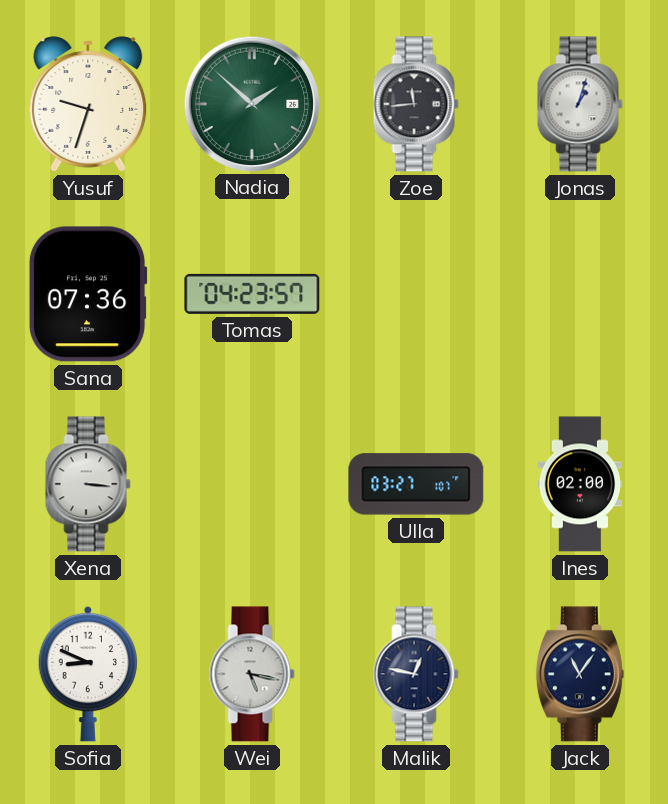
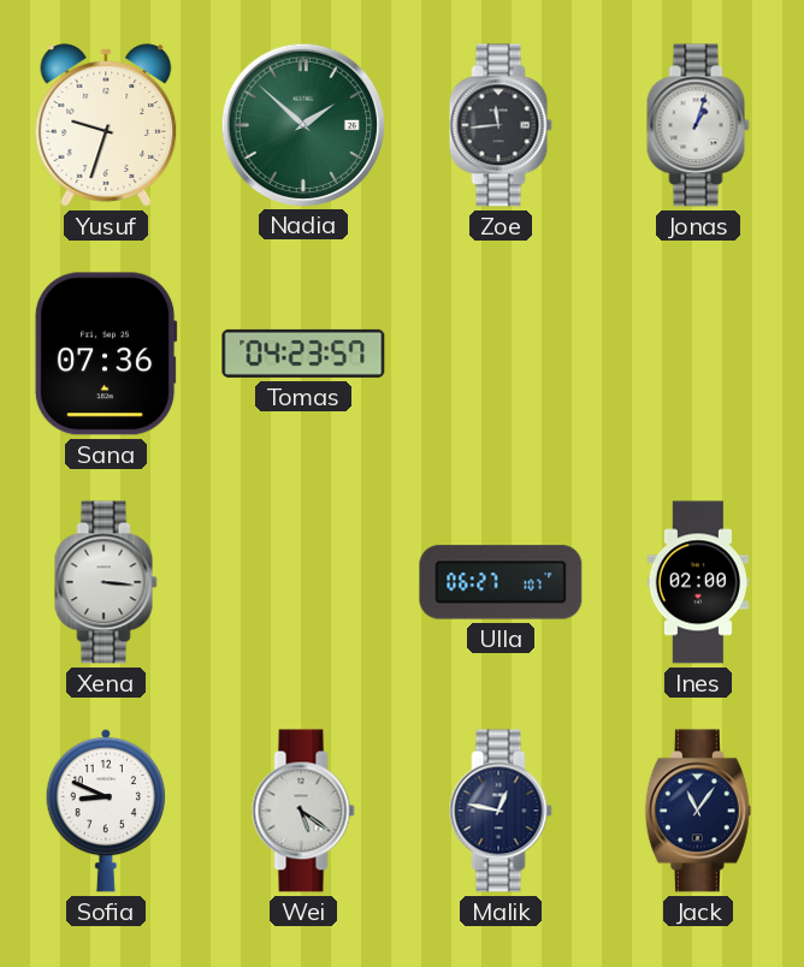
Ulla: 03:27 -> 06:27 (501, 582)
Wei: 5:17 -> 5:21 (303, 811)
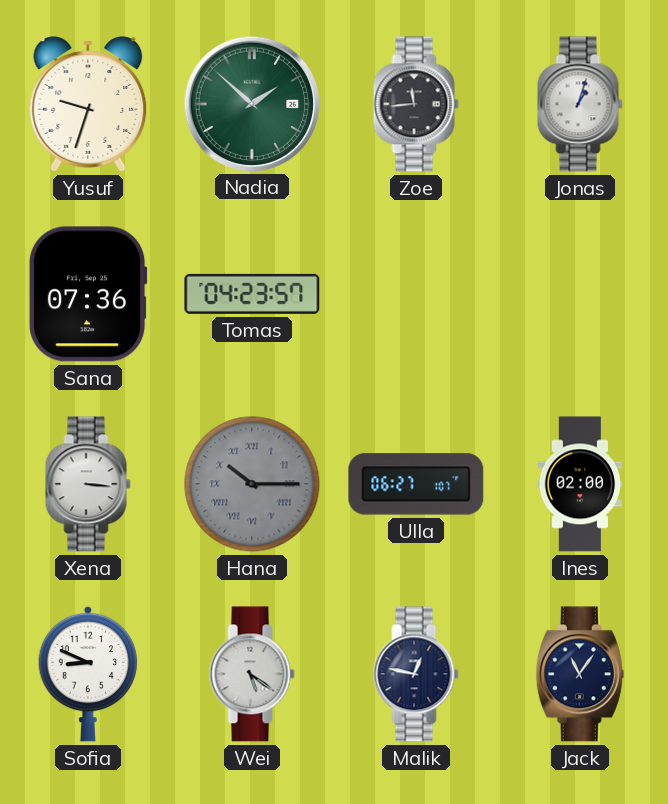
Hana: none -> 10:15 (252, 484)
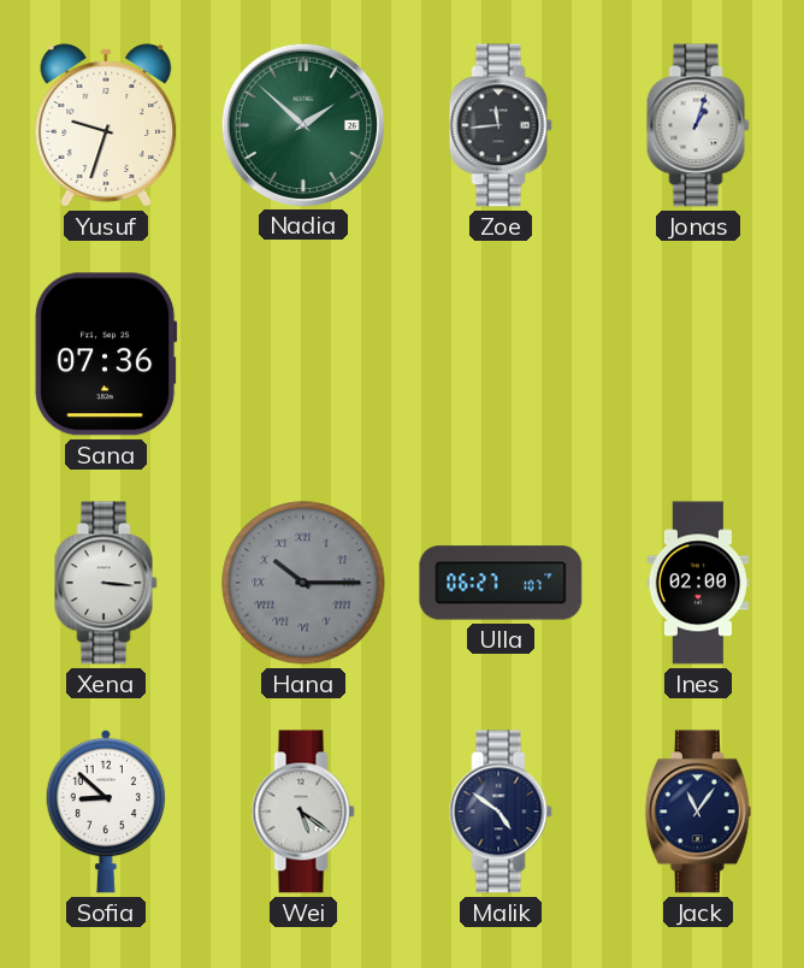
Tomas: 04:23 -> none (252, 294)
Sofia: 8:49 -> 8:52 (106, 811)
Malik: 12:47 -> 4:51 (501, 811)
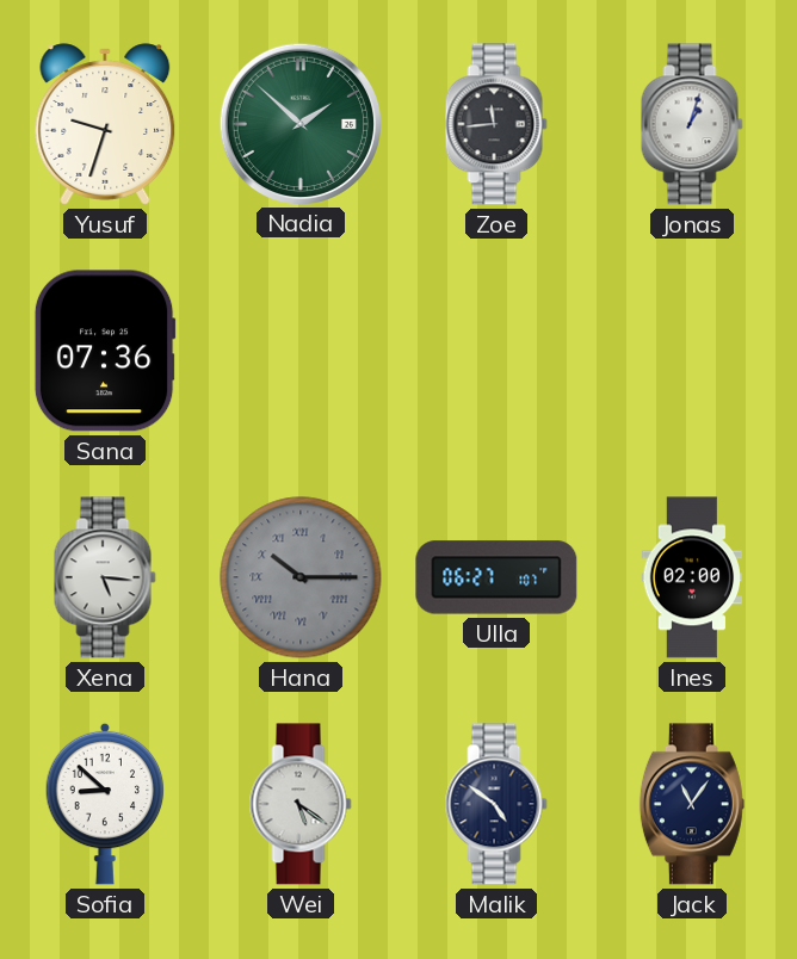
Xena: 3:16 -> 5:16 (105, 577)
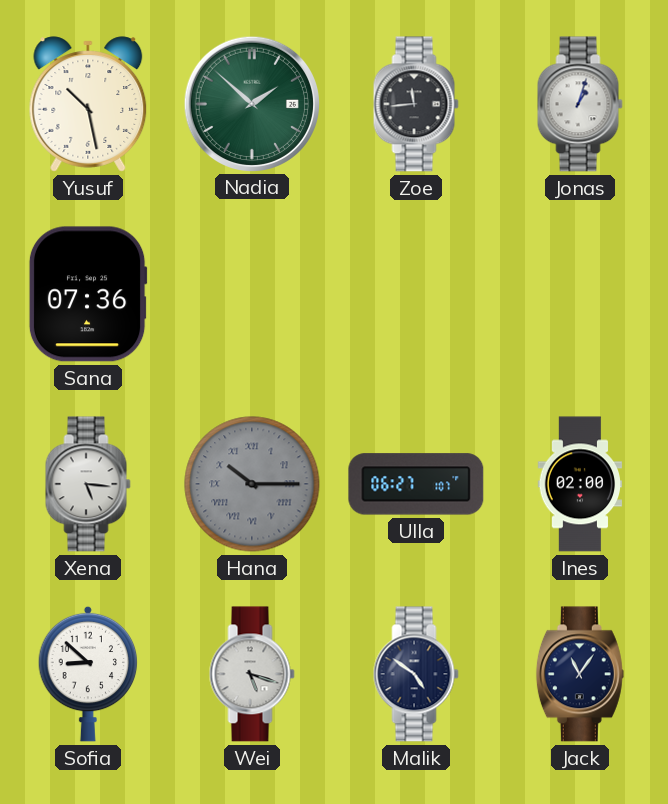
Yusuf: 9:33 -> 10:28 (88, 104)
Wei: 5:21 -> 5:18 (252, 674)
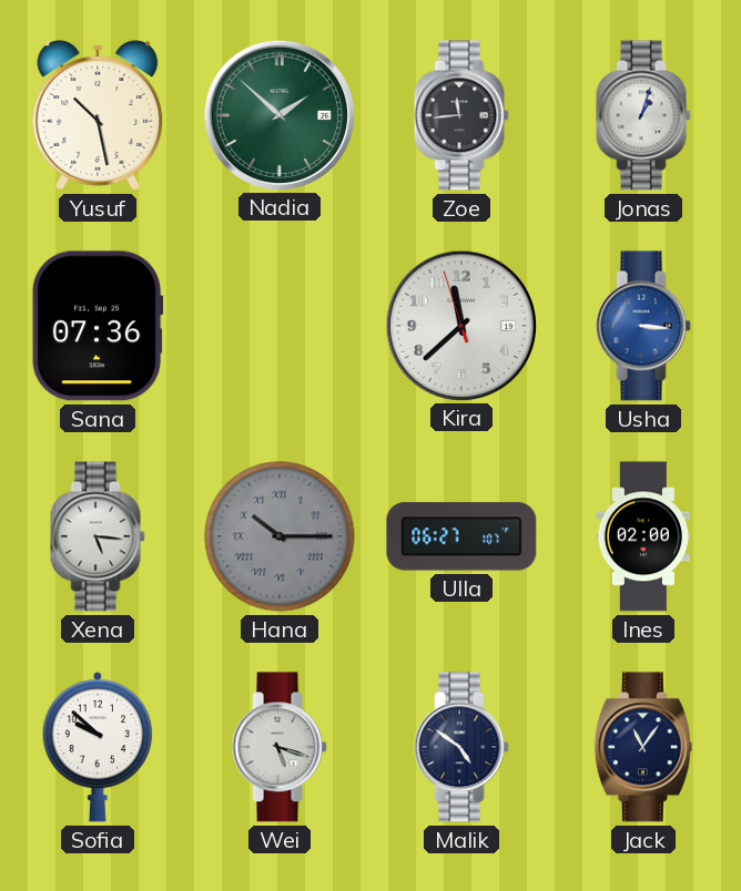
Kira: none -> 11:37 (460, 325)
Usha: none -> 3:16 (643, 326)
Sofia: 8:52 -> 9:52 (98, 747)
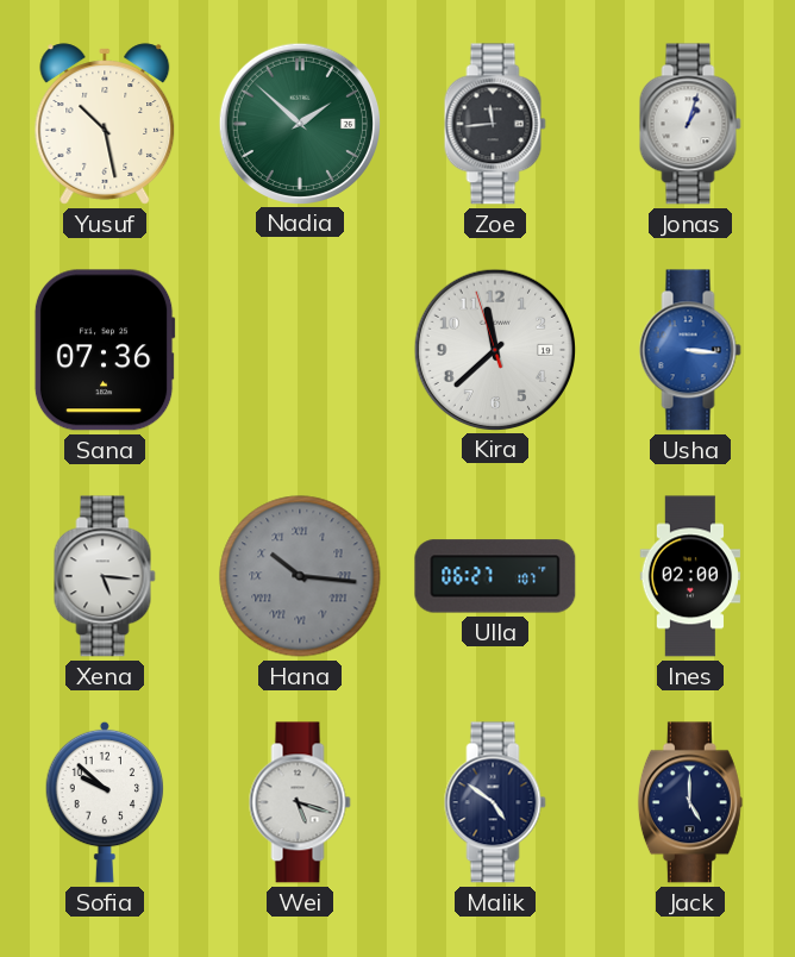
Hana: 10:15 -> 10:16 (300, 576)
Jack: 11:06 -> 5:00 (690, 802)
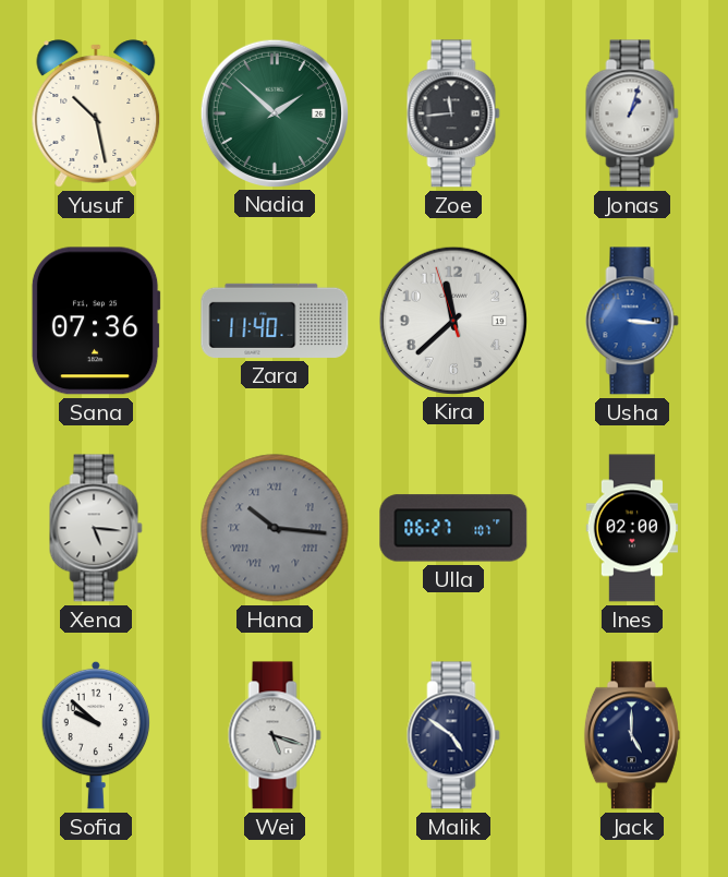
Zara: none -> 11:40 (275, 321)
